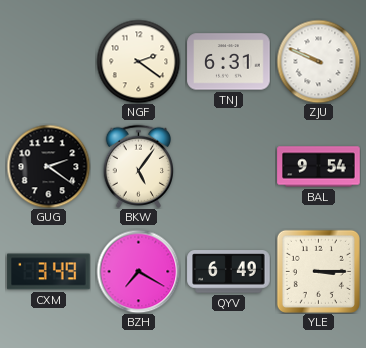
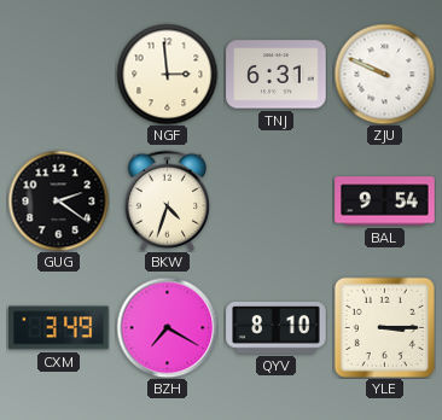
NGF: 2:21 -> 2:59 (167, 74)
BKW: 5:06 -> 4:33 (167, 200)
QYV: 6:49 -> 8:10 (277, 328)
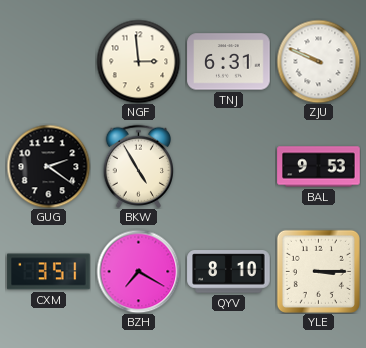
BKW: 4:33 -> 4:55 (138, 166)
BAL: 9:54 -> 9:53 (319, 167)
CXM: 3:49 -> 3:51 (49, 272)
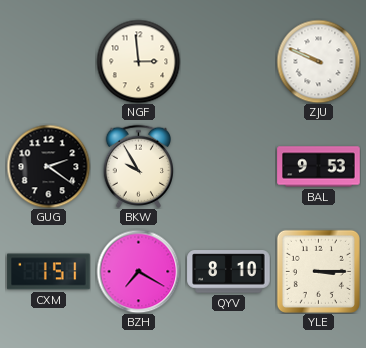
TNJ: 6:31 -> none (229, 62)
BKW: 4:55 -> 9:55 (138, 166)
CXM: 3:51 -> 1:51 (49, 272)
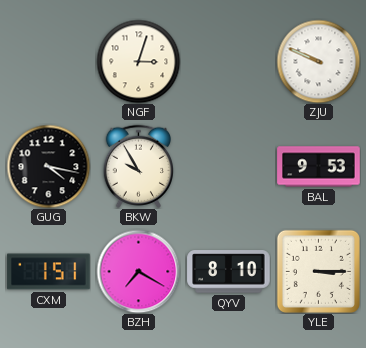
NGF: 2:59 -> 3:03 (138, 61)
GUG: 2:21 -> 4:17 (48, 166)
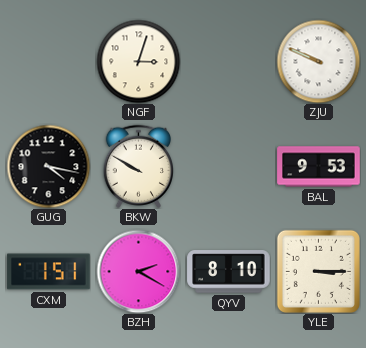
BKW: 9:55 -> 9:50 (138, 166)
BZH: 7:20 -> 2:20 (138, 271)
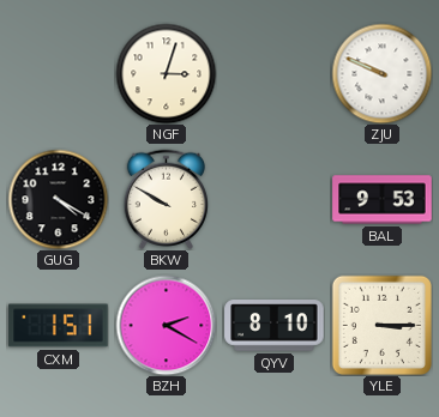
GUG: 4:17 -> 4:20 (58, 199)
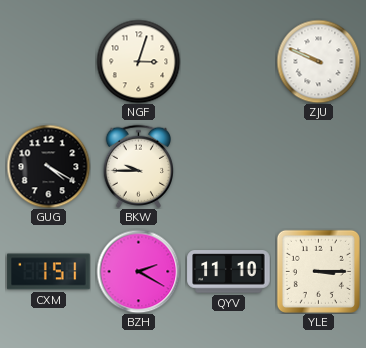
BKW: 9:50 -> 9:45 (138, 166)
BAL: 9:53 -> none (383, 200)
QYV: 8:10 -> 11:10 (229, 272)
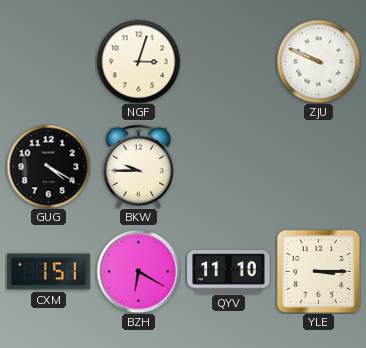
BZH: 2:20 -> 6:20 (138, 271)
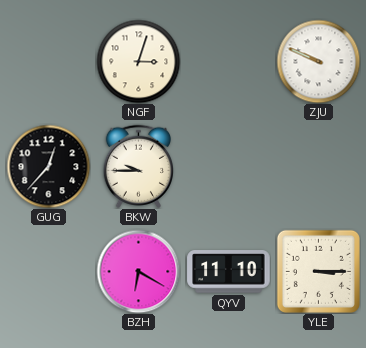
GUG: 4:20 -> 12:37 (48, 166)
CXM: 1:51 -> none (49, 272)
